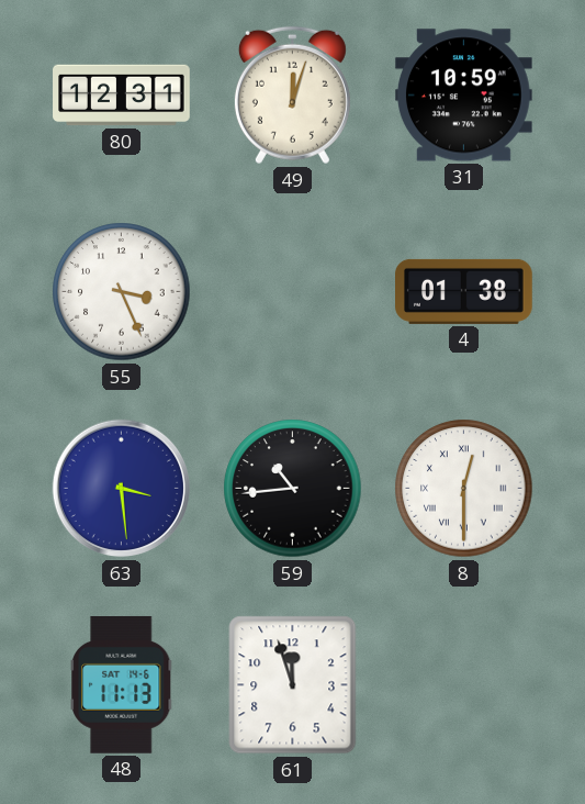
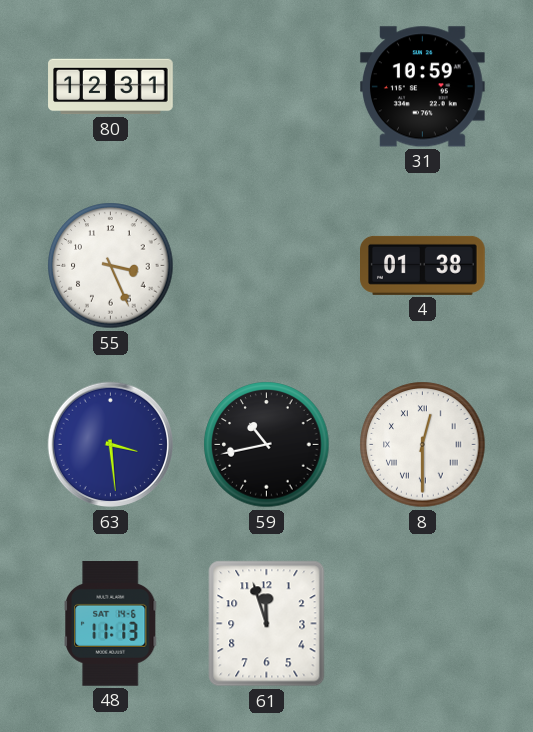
49: 12:03 -> none (292, 96)
59: 10:44 -> 10:43 (267, 445)
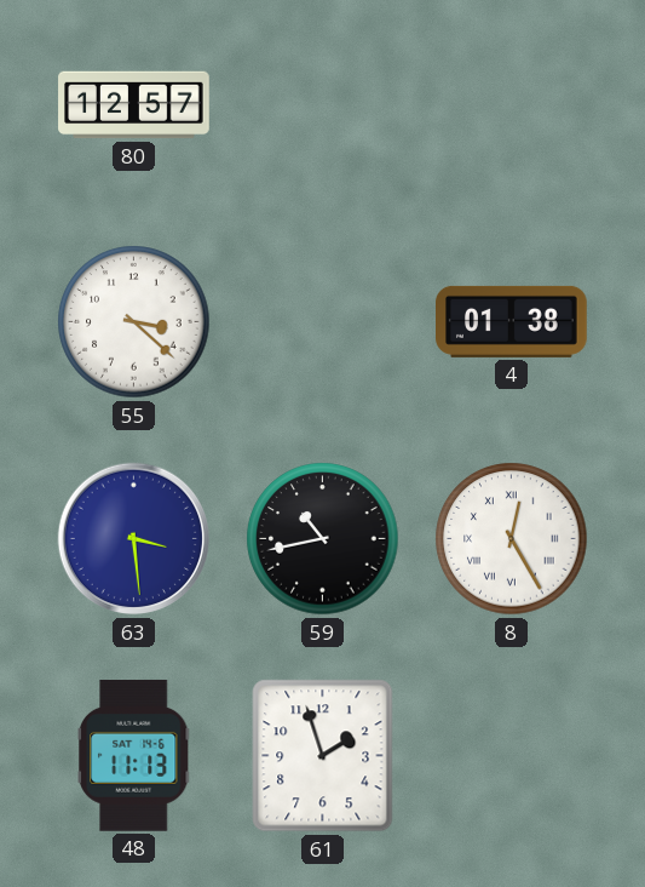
80: 12:31 -> 12:57 (134, 105)
31: 10:59 -> none (422, 87)
55: 3:26 -> 3:22 (134, 322)
8: 12:30 -> 12:25 (512, 539)
61: 11:57 -> 1:57 (323, 756)
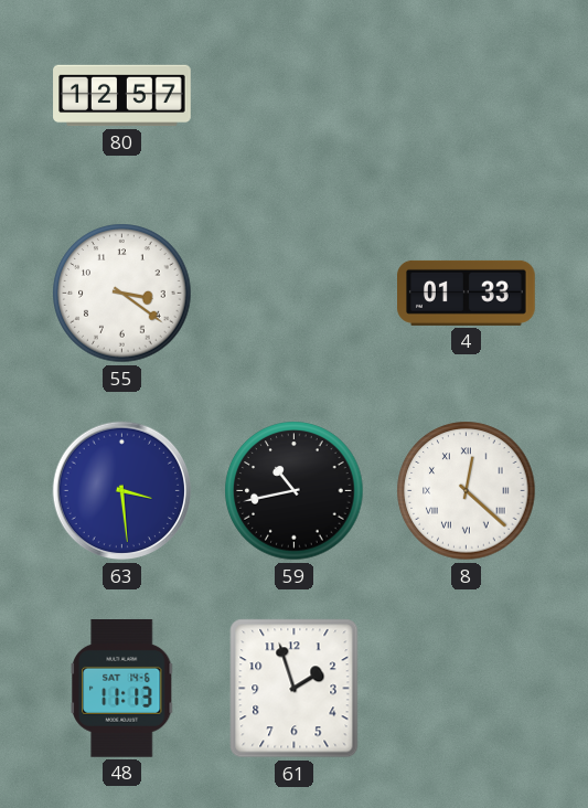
55: 3:22 -> 3:21 (122, 294)
4: 01:38 -> 01:33 (467, 293)
8: 12:25 -> 12:22 (467, 491)
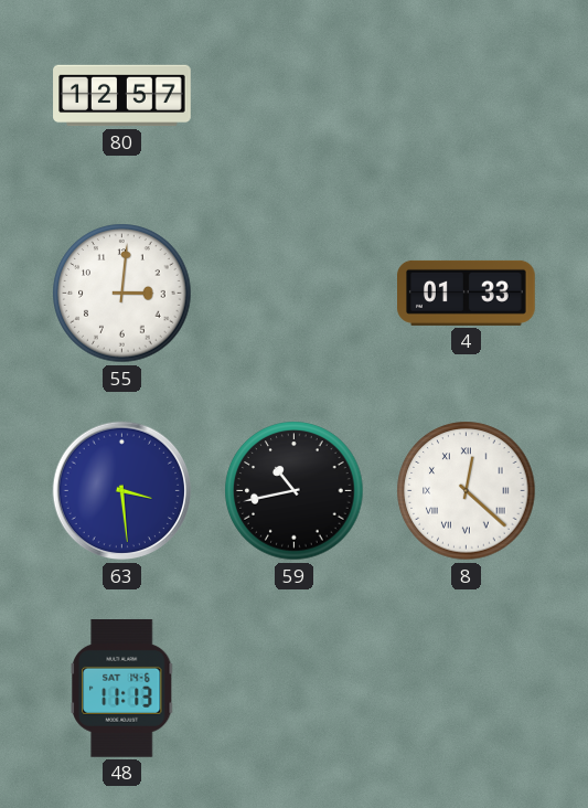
55: 3:21 -> 3:01 (122, 294)
61: 1:57 -> none (295, 689)
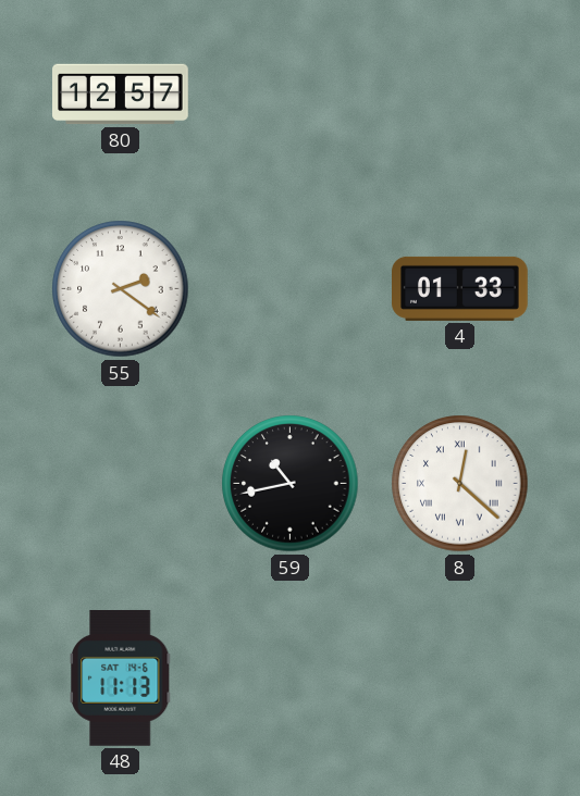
55: 3:01 -> 2:21 (121, 289)
63: 3:29 -> none (122, 491)
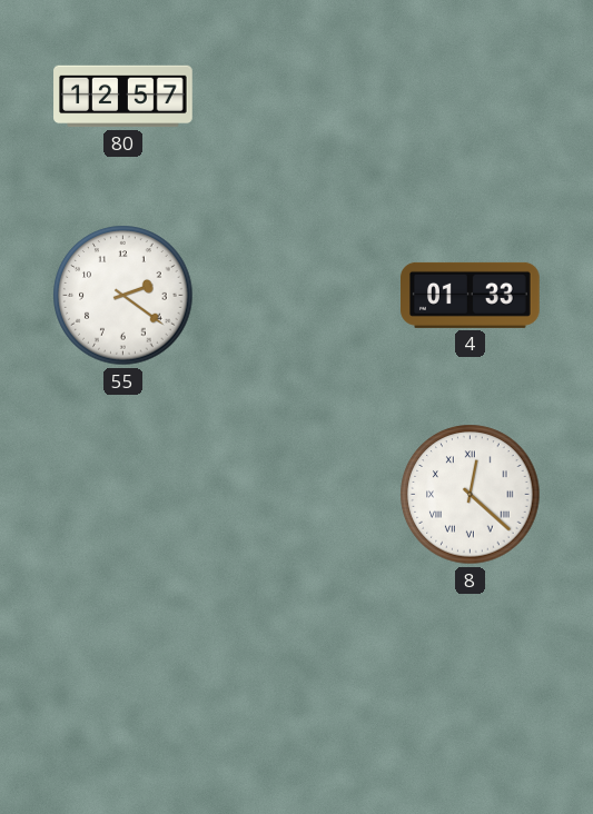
59: 10:43 -> none (291, 484)
48: 11:13 -> none (121, 677)
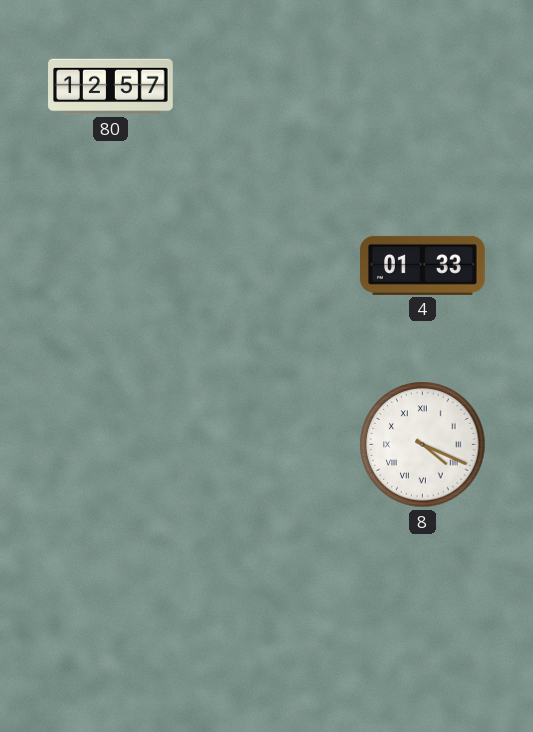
55: 2:21 -> none (123, 296)
8: 12:22 -> 4:19 (423, 445)
